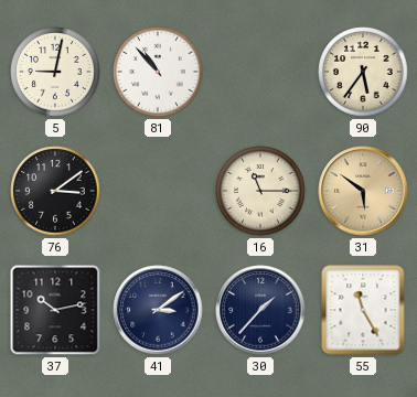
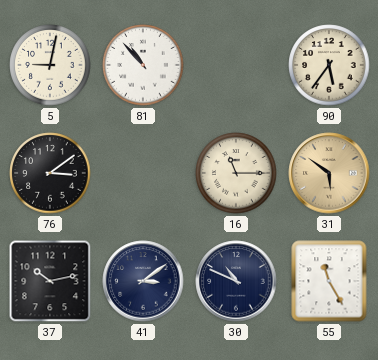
30: 1:37 -> 10:49 (236, 281)
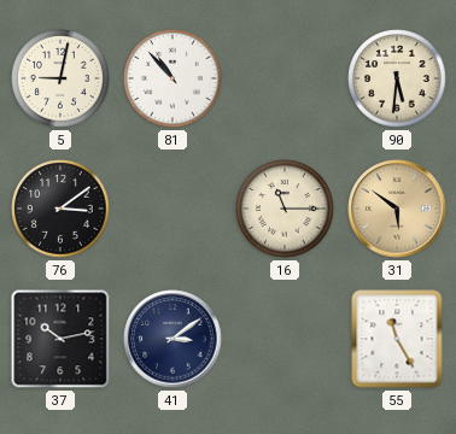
90: 5:36 -> 5:31 (397, 78)
30: 10:49 -> none (236, 281)
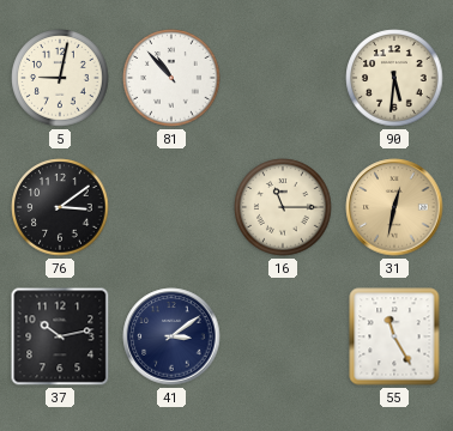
31: 5:51 -> 12:32 (394, 207)
